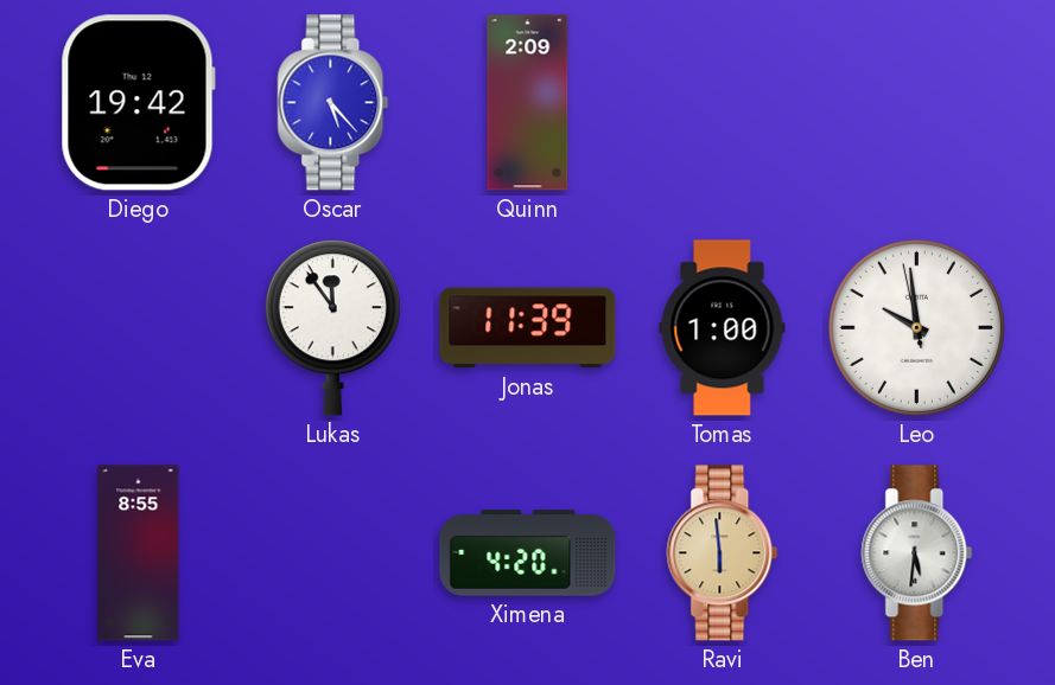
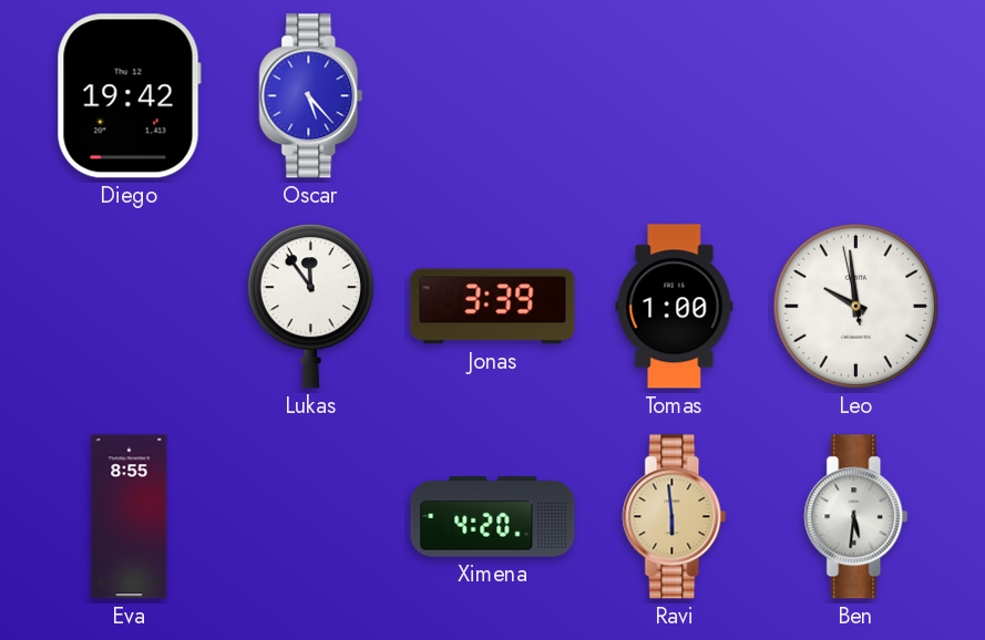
Quinn: 2:09 -> none (528, 103)
Jonas: 11:39 -> 3:39 (493, 307)
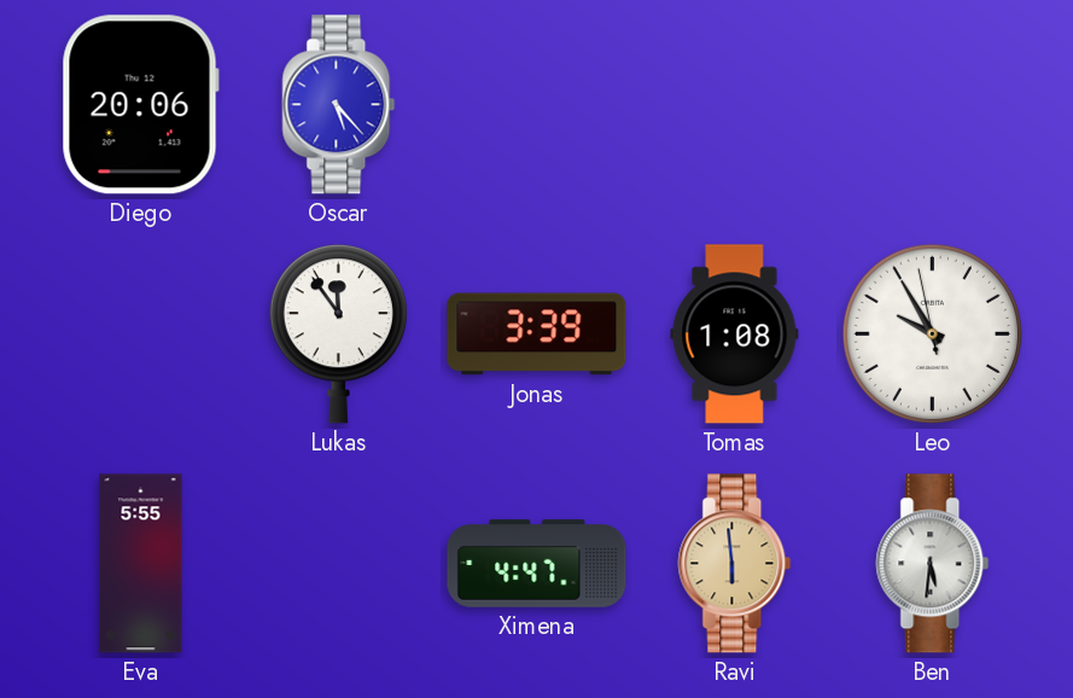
Diego: 19:42 -> 20:06 (140, 105)
Tomas: 1:00 -> 1:08 (735, 335)
Leo: 9:58 -> 9:54 (932, 333)
Eva: 8:55 -> 5:55 (141, 564)
Ximena: 4:20 -> 4:47 (537, 564)
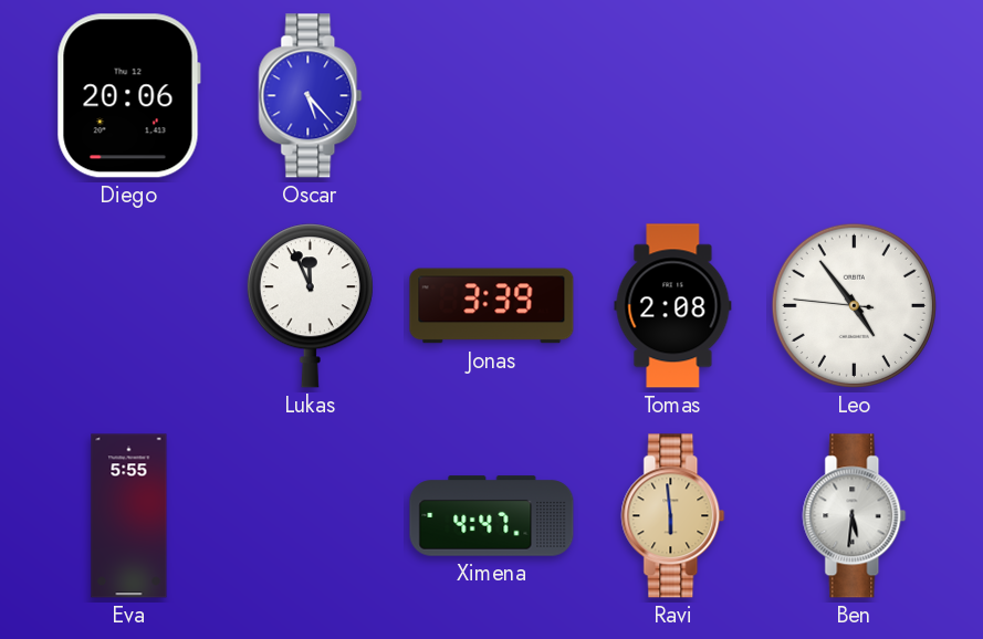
Lukas: 11:54 -> 11:56 (310, 306)
Tomas: 1:08 -> 2:08 (673, 306)
Leo: 9:54 -> 4:53 (854, 305)
